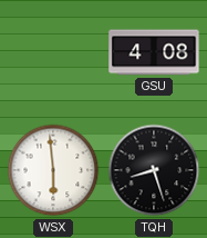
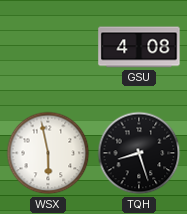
WSX: 5:59 -> 5:58 (48, 153)
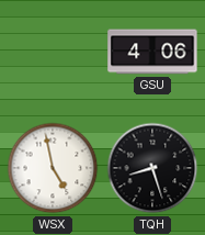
GSU: 4:08 -> 4:06 (152, 52)
WSX: 5:58 -> 4:58 (53, 168)
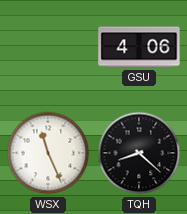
WSX: 4:58 -> 11:26 (48, 153)
TQH: 8:27 -> 8:22 (139, 153)
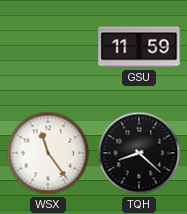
GSU: 4:06 -> 11:59 (139, 47)
WSX: 11:26 -> 11:24 (48, 153)
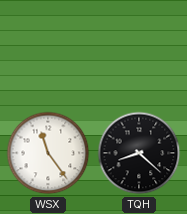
GSU: 11:59 -> none (139, 47)
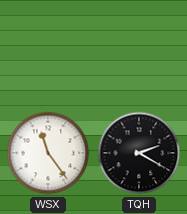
TQH: 8:22 -> 2:20 (139, 153)
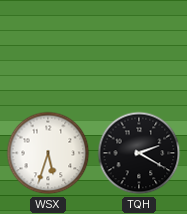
WSX: 11:24 -> 5:33 (48, 153)
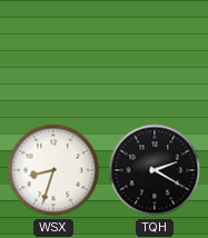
WSX: 5:33 -> 8:33 (53, 170)
